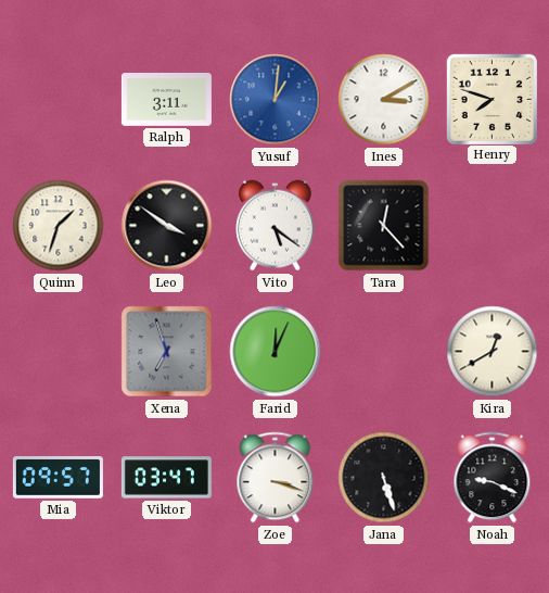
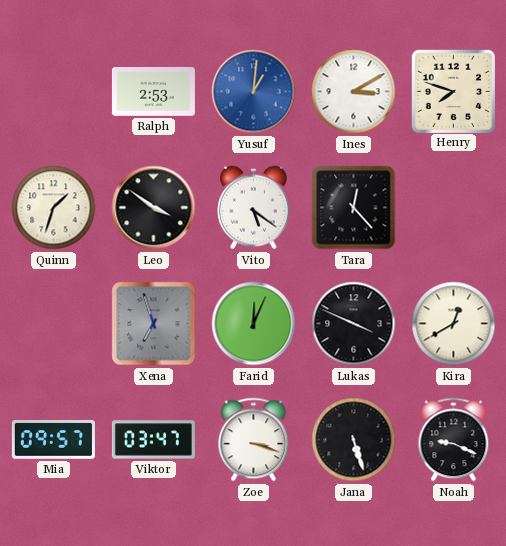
Ralph: 3:11 -> 2:53 (153, 92)
Lukas: none -> 3:49 (354, 324)
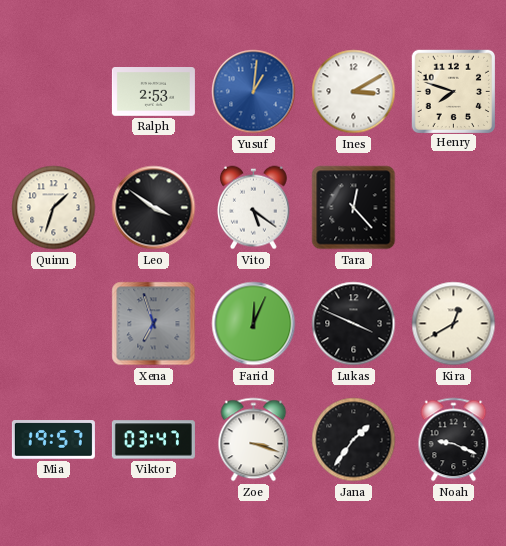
Mia: 09:57 -> 19:57 (53, 440)
Jana: 5:27 -> 1:36 (354, 440)
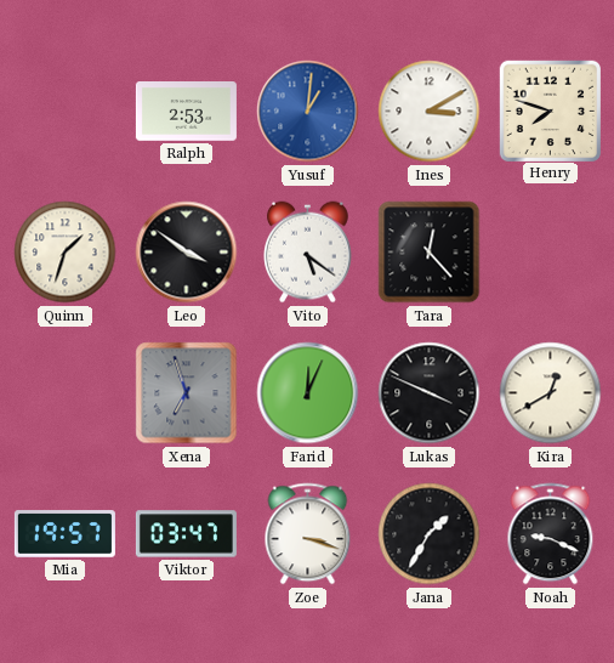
Jana: 1:36 -> 1:35 (430, 534)
